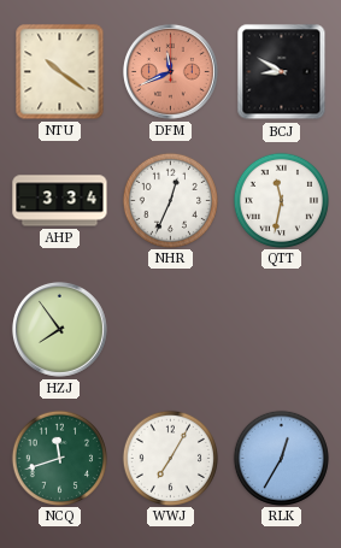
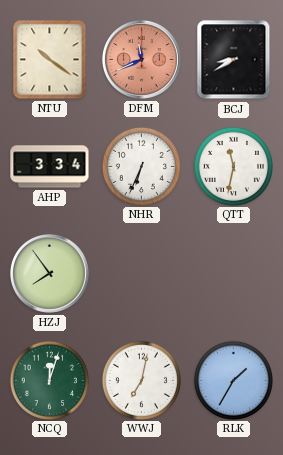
BCJ: 8:50 -> 8:40 (234, 60)
NHR: 12:34 -> 6:34 (141, 166)
NCQ: 11:42 -> 12:03 (49, 380)
WWJ: 7:05 -> 7:02 (141, 380)
RLK: 12:35 -> 1:35 (233, 380)
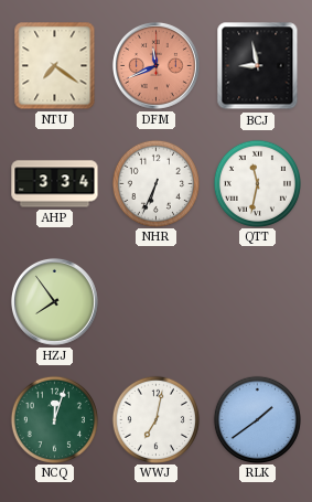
NTU: 10:21 -> 7:21 (55, 66)
BCJ: 8:40 -> 8:58 (258, 66)
RLK: 1:35 -> 1:39 (257, 419)
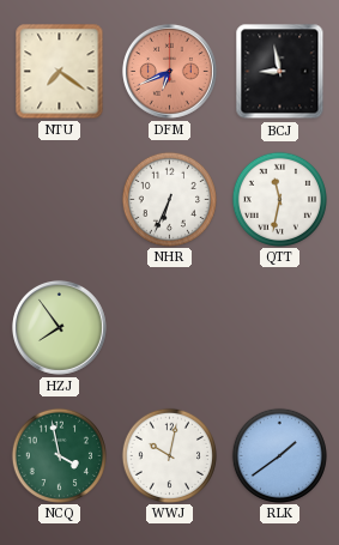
DFM: 11:41 -> 6:41 (169, 71)
AHP: 3:34 -> none (55, 184)
NCQ: 12:03 -> 3:58 (59, 455)
WWJ: 7:02 -> 10:02 (169, 455)
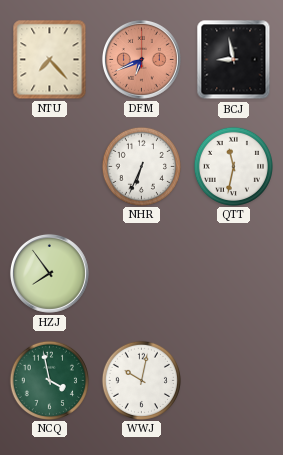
NTU: 7:21 -> 7:23 (50, 60)
RLK: 1:39 -> none (279, 455)
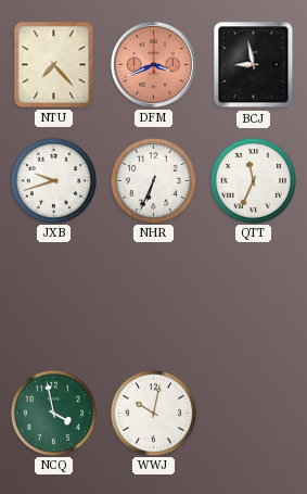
DFM: 6:41 -> 3:41 (153, 64)
JXB: none -> 9:42 (53, 180)
QTT: 11:32 -> 11:34 (253, 180)
HZJ: 7:54 -> none (49, 273)
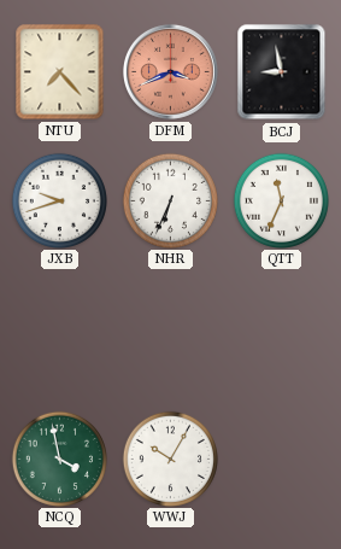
WWJ: 10:02 -> 10:05 (170, 459)
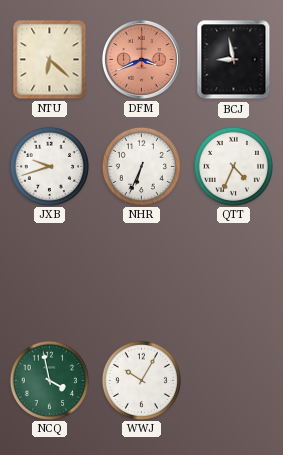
NTU: 7:23 -> 6:22 (50, 60)
QTT: 11:34 -> 4:34 (233, 166)
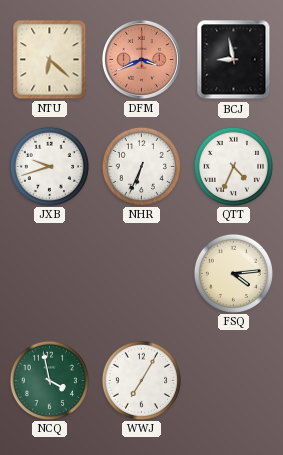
FSQ: none -> 4:14 (233, 273)
WWJ: 10:05 -> 7:05 (141, 380)
